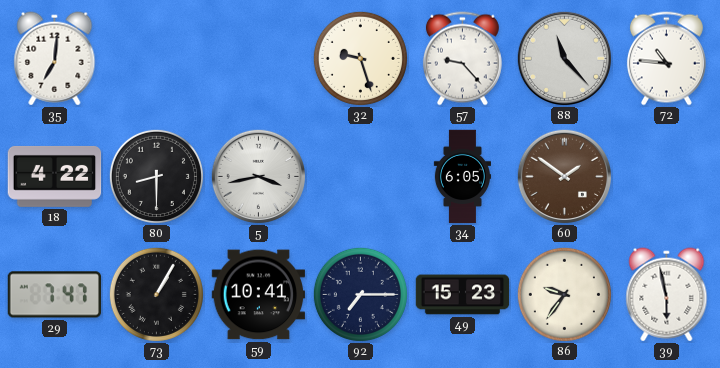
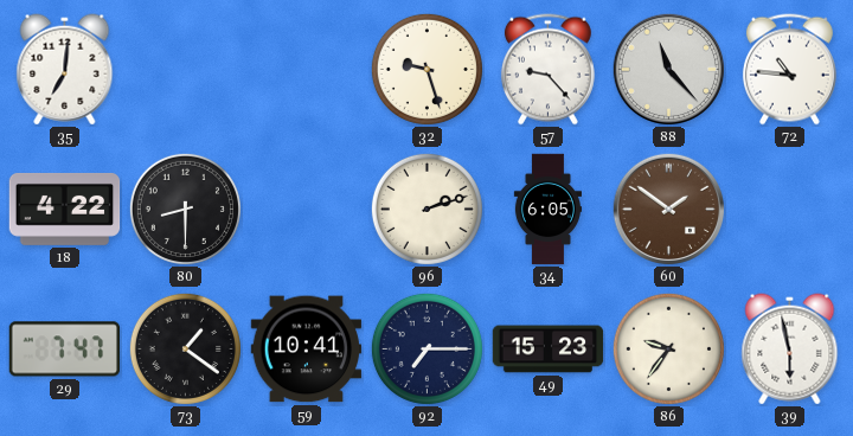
5: 3:43 -> none (258, 176)
96: none -> 2:12 (426, 209)
73: 1:05 -> 1:21 (185, 348)
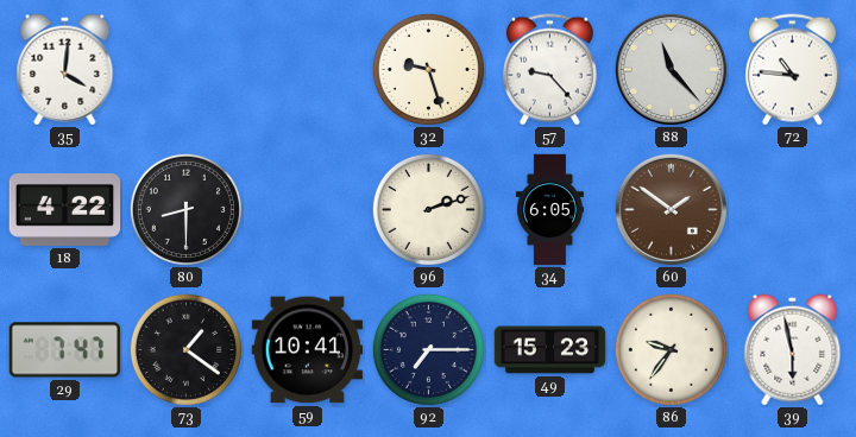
35: 7:01 -> 4:01 (65, 70)
